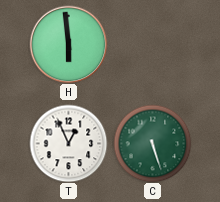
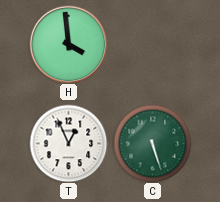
H: 5:59 -> 3:59 (68, 44)
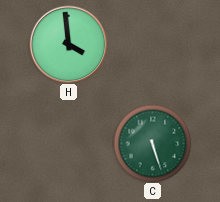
T: 12:56 -> none (68, 143)
